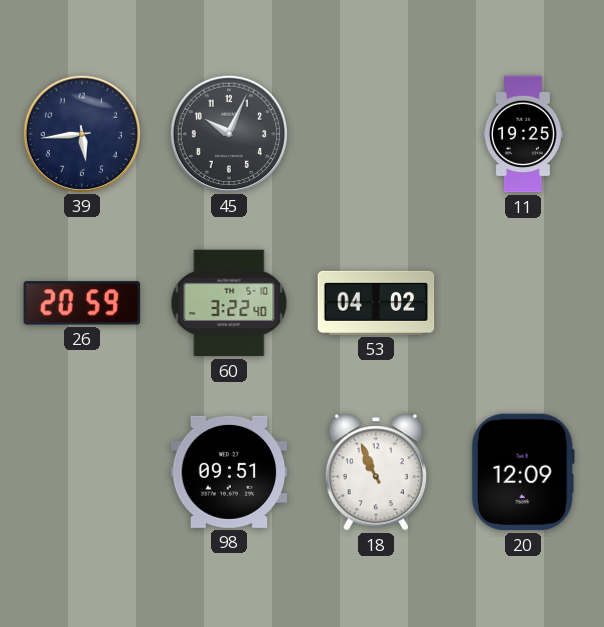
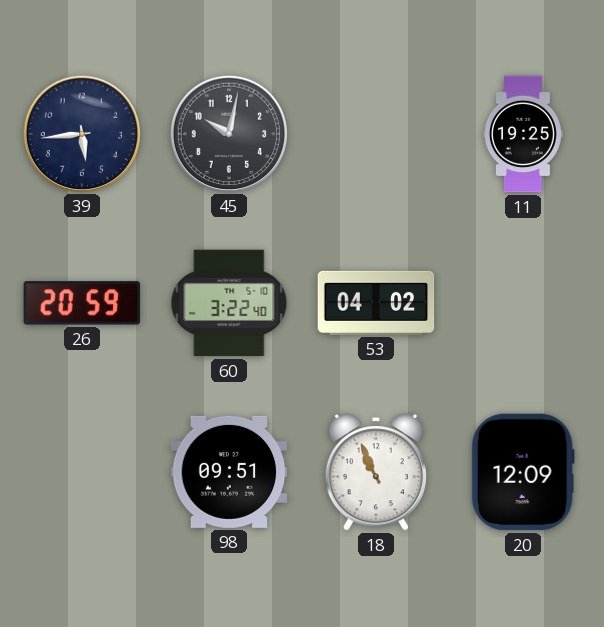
45: 10:04 -> 10:02 (228, 133)
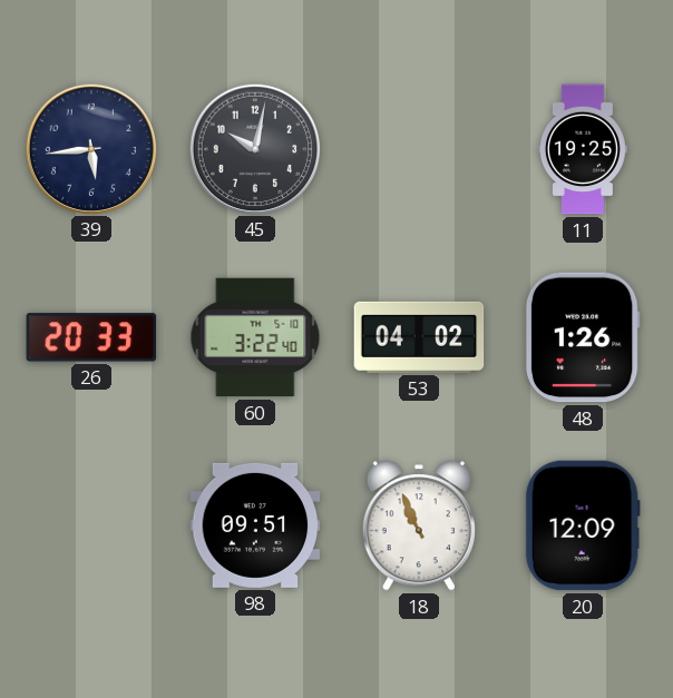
26: 20:59 -> 20:33 (91, 337)
48: none -> 1:26 (583, 337)
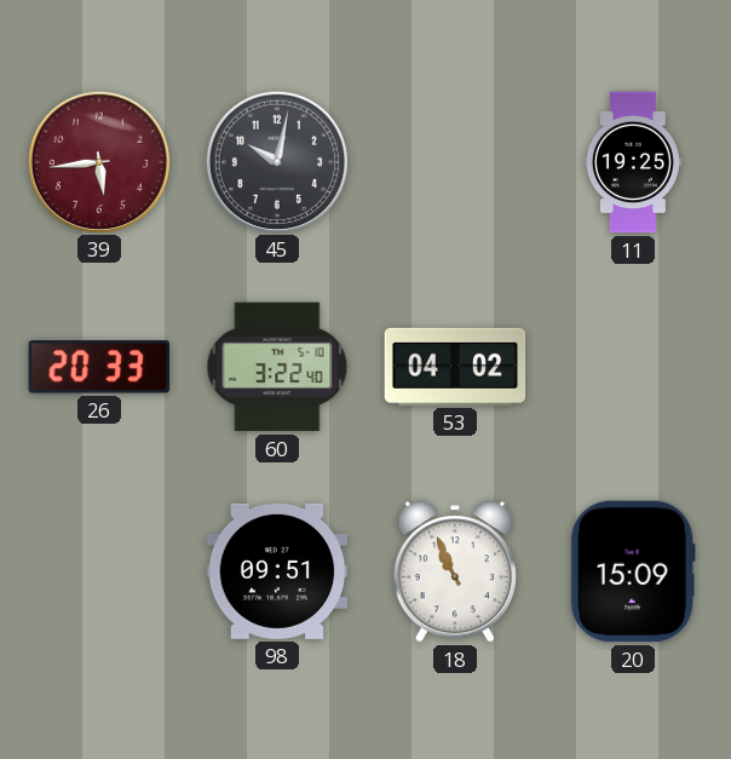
39 dial: navy -> burgundy (98, 161)
48: 1:26 -> none (583, 337)
20: 12:09 -> 15:09 (633, 571)
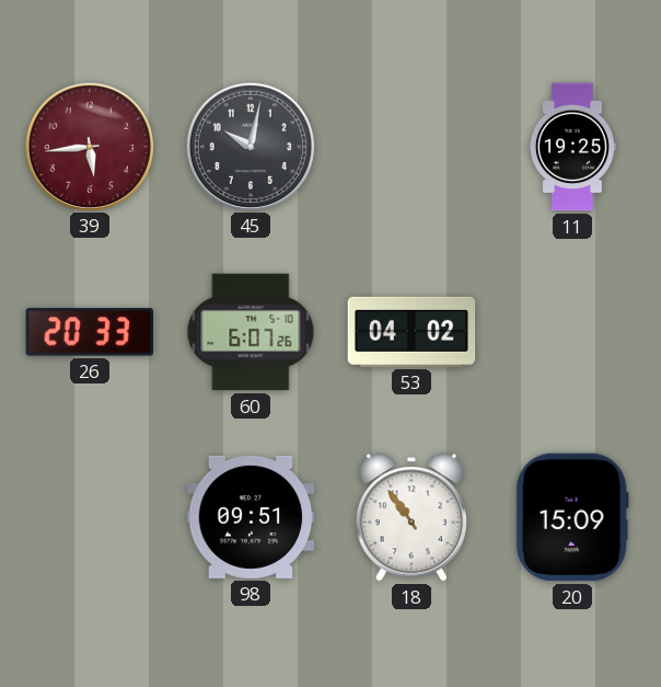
60: 3:22 -> 6:07 (251, 332)
18: 10:56 -> 10:54 (410, 517)
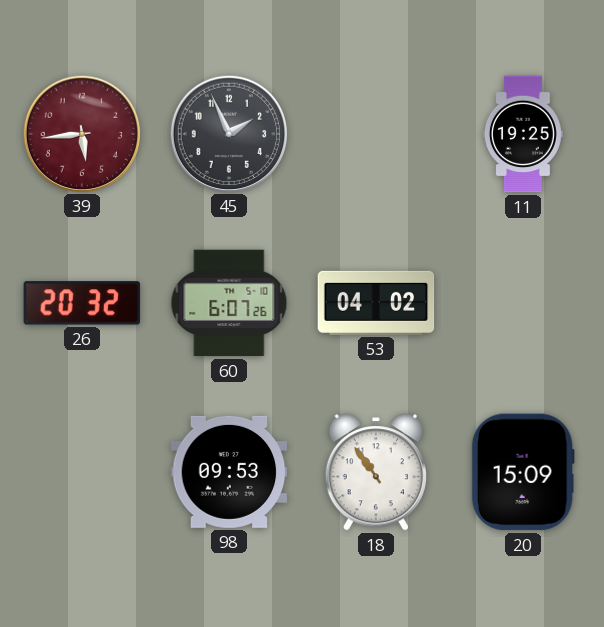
45: 10:02 -> 1:56 (228, 133)
26: 20:33 -> 20:32 (82, 303)
98: 09:51 -> 09:53 (229, 472)
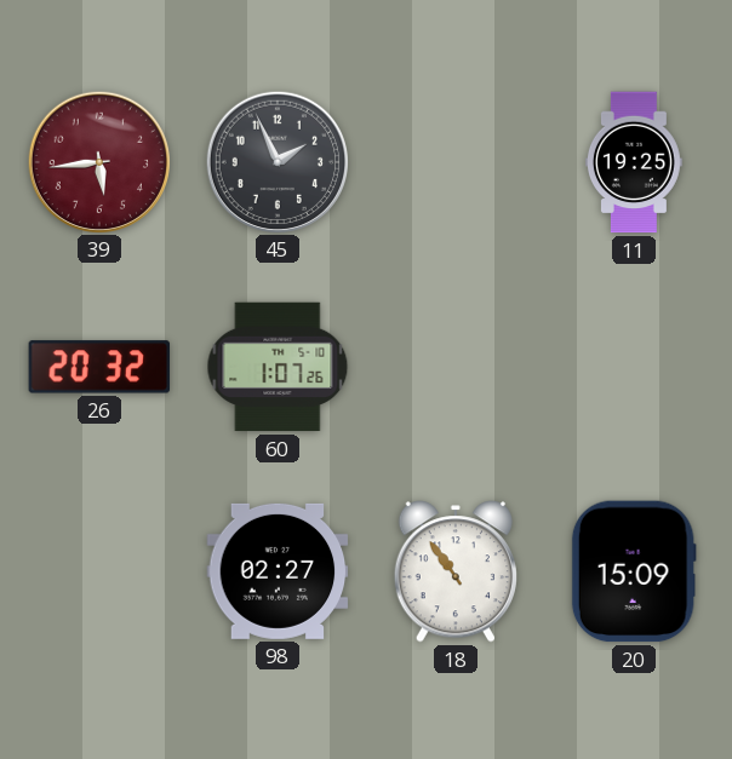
60: 6:07 -> 1:07 (278, 367)
53: 04:02 -> none (376, 303)
98: 09:53 -> 02:27 (278, 571)
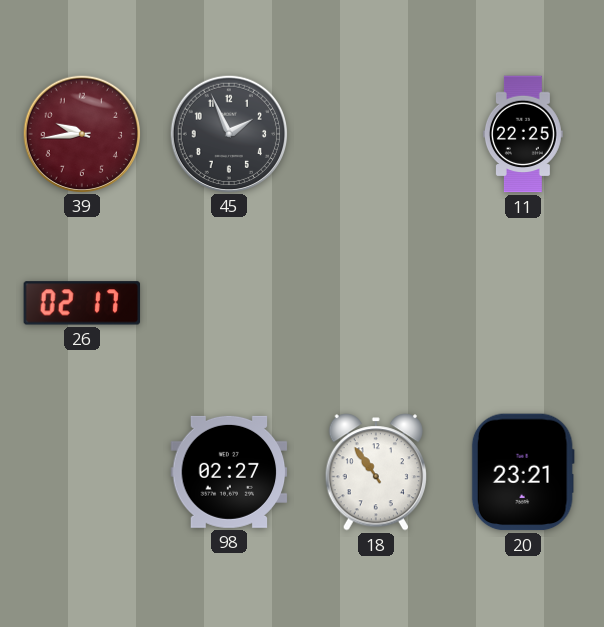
39: 5:44 -> 9:44 (81, 133)
11: 19:25 -> 22:25 (523, 134)
26: 20:32 -> 02:17 (82, 303)
60: 1:07 -> none (278, 367)
20: 15:09 -> 23:21 (523, 472)
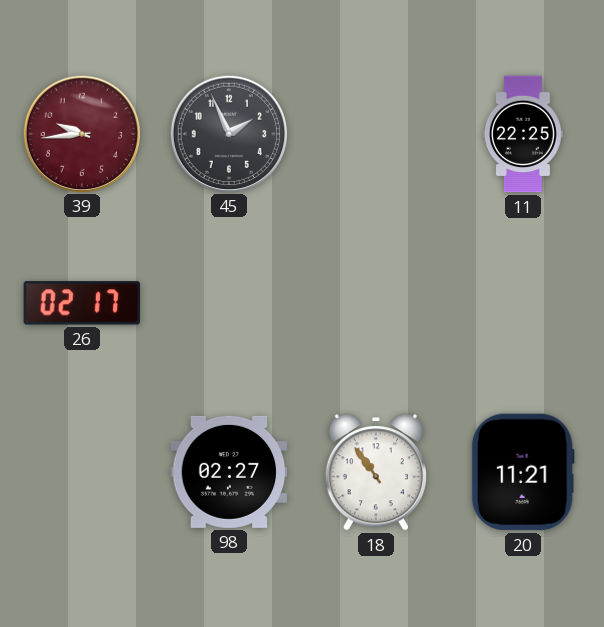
20: 23:21 -> 11:21 (523, 472)
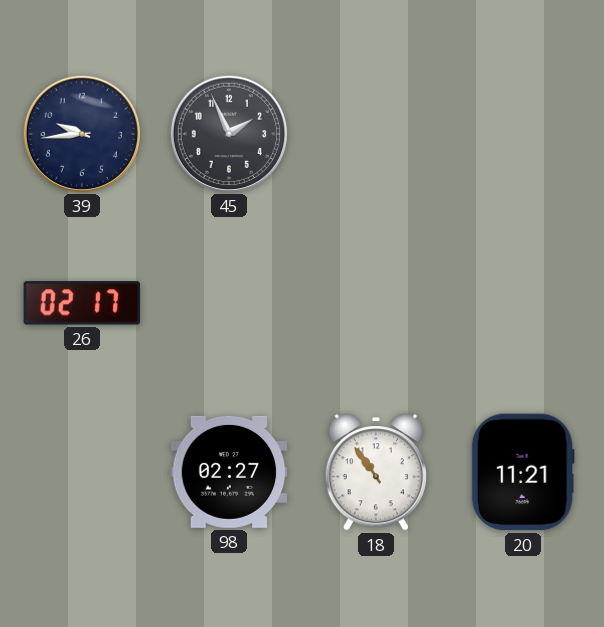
39 dial: burgundy -> navy (81, 133)
11: 22:25 -> none (523, 134)
